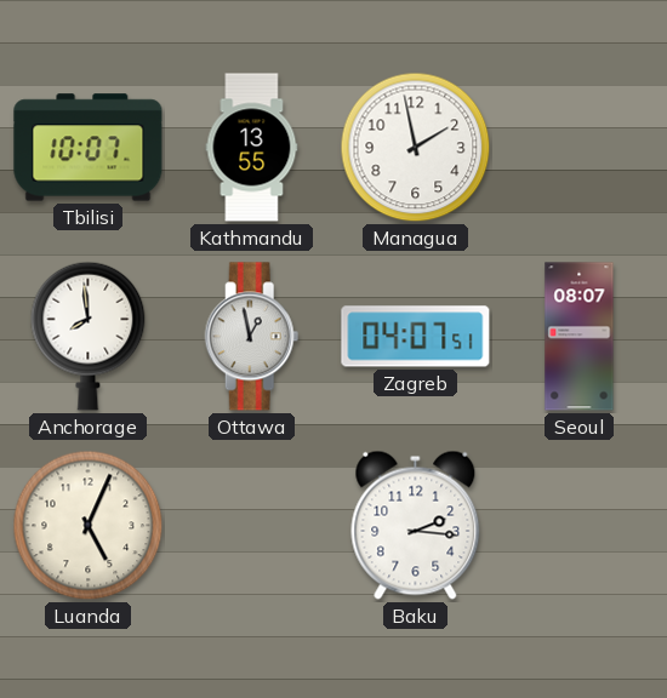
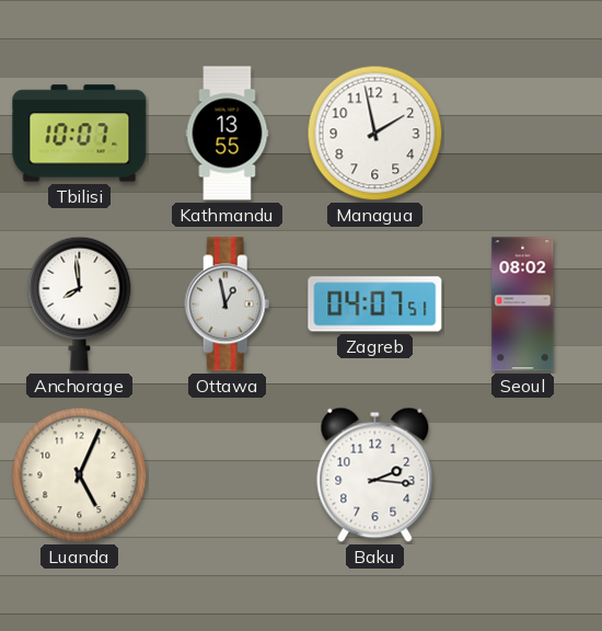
Seoul: 08:07 -> 08:02 (523, 305)
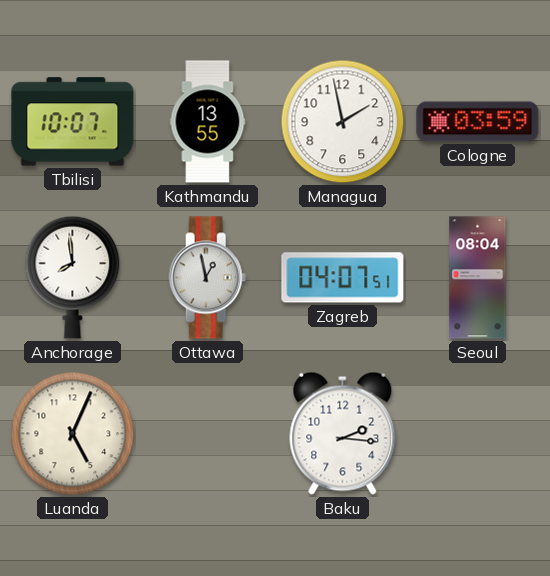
Cologne: none -> 03:59 (478, 122)
Seoul: 08:02 -> 08:04 (478, 278)
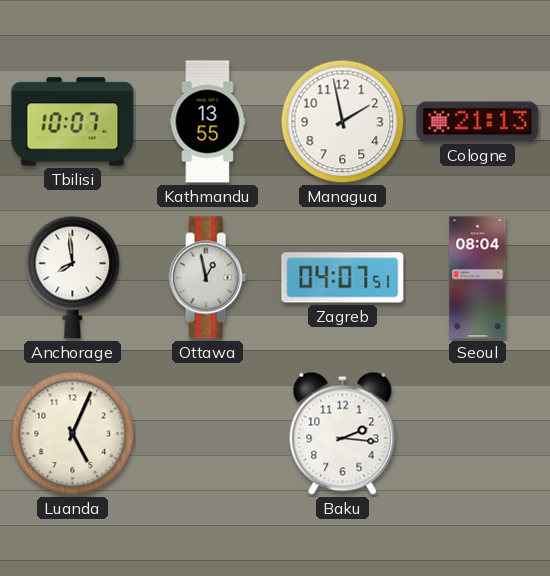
Cologne: 03:59 -> 21:13 (478, 122)
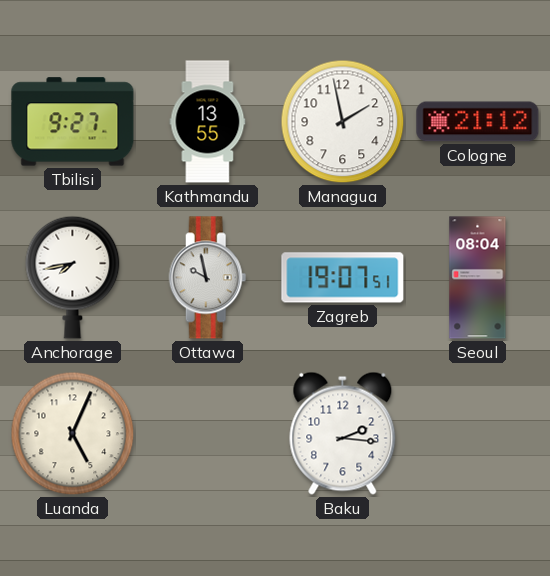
Tbilisi: 10:07 -> 9:27 (73, 122)
Cologne: 21:13 -> 21:12 (478, 122)
Anchorage: 7:59 -> 7:43 (73, 277)
Ottawa: 12:58 -> 9:58 (208, 278)
Zagreb: 04:07 -> 19:07 (343, 278)
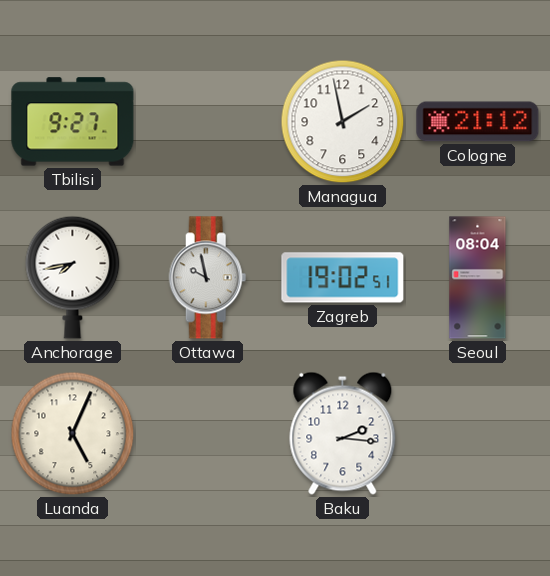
Kathmandu: 13:55 -> none (208, 122)
Zagreb: 19:07 -> 19:02 (343, 278)
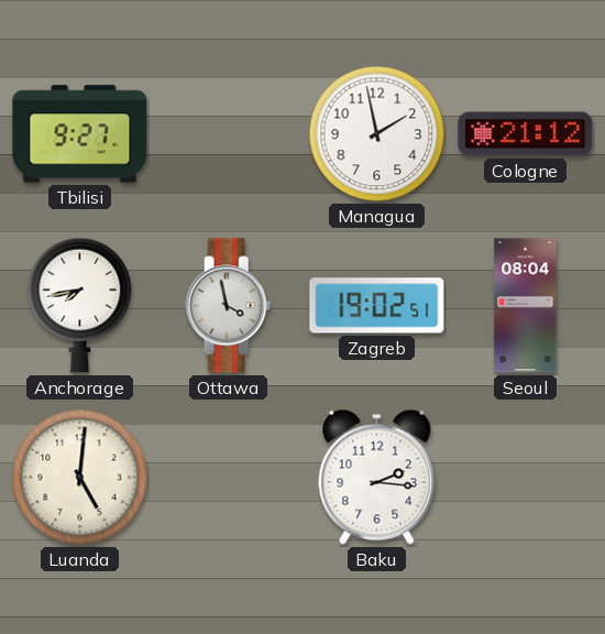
Ottawa: 9:58 -> 3:58 (229, 306)
Luanda: 5:04 -> 5:01 (80, 478)
